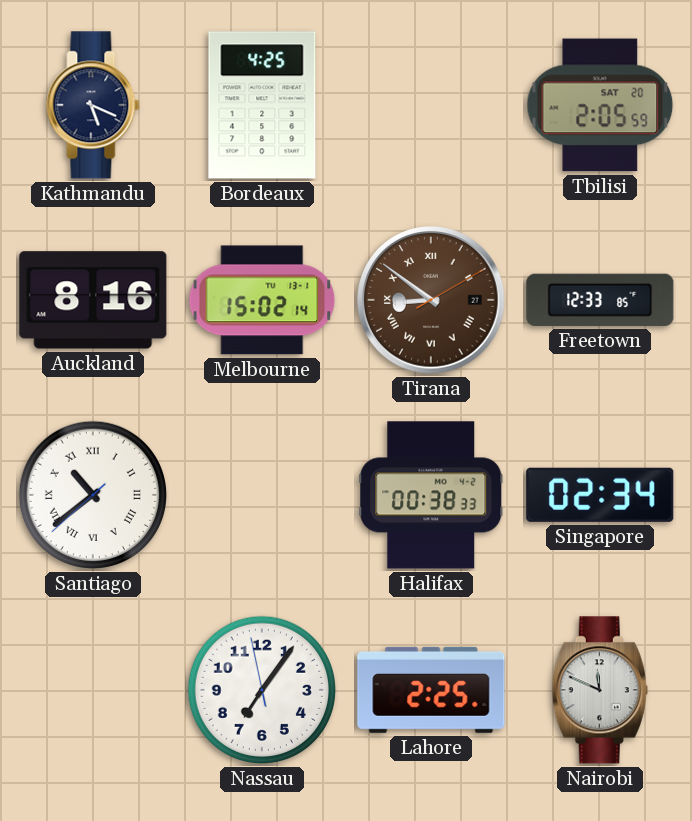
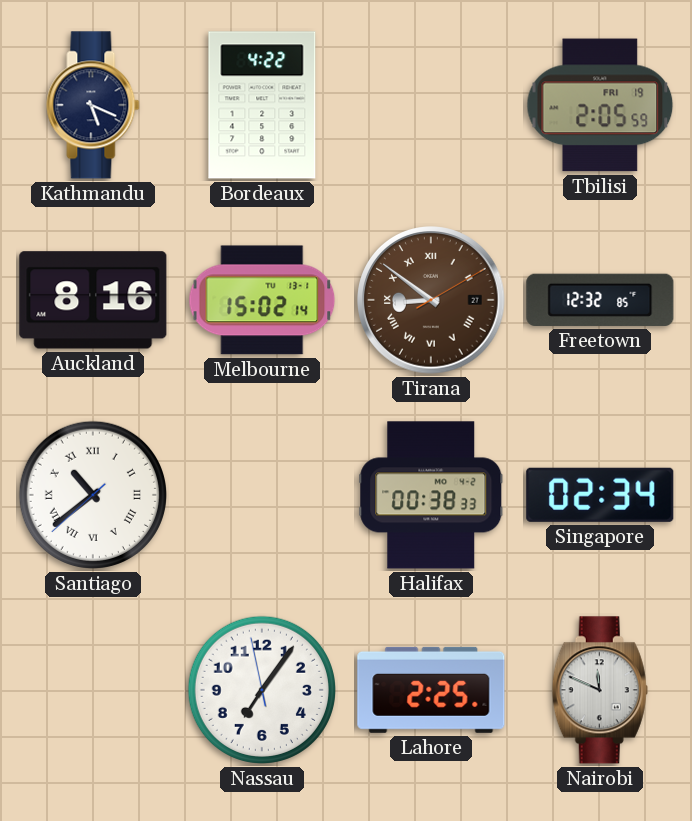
Bordeaux: 4:25 -> 4:22 (262, 105)
Tbilisi date: SAT 20 -> FRI 19 (600, 105)
Freetown: 12:33 -> 12:32 (600, 300)
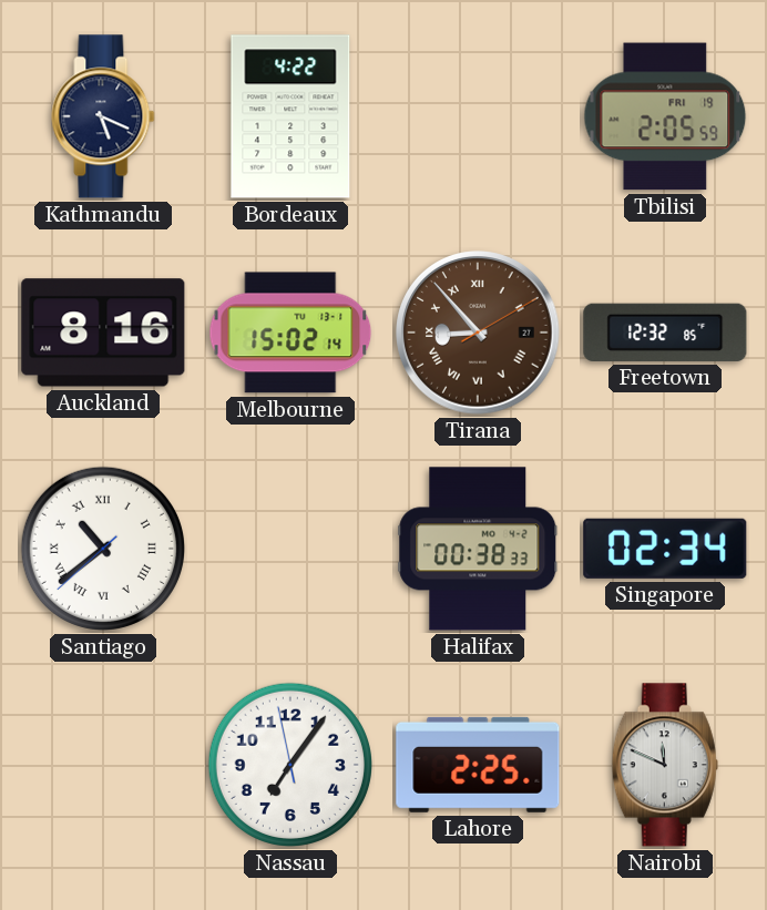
Tirana: 8:51 -> 8:53 (478, 333)
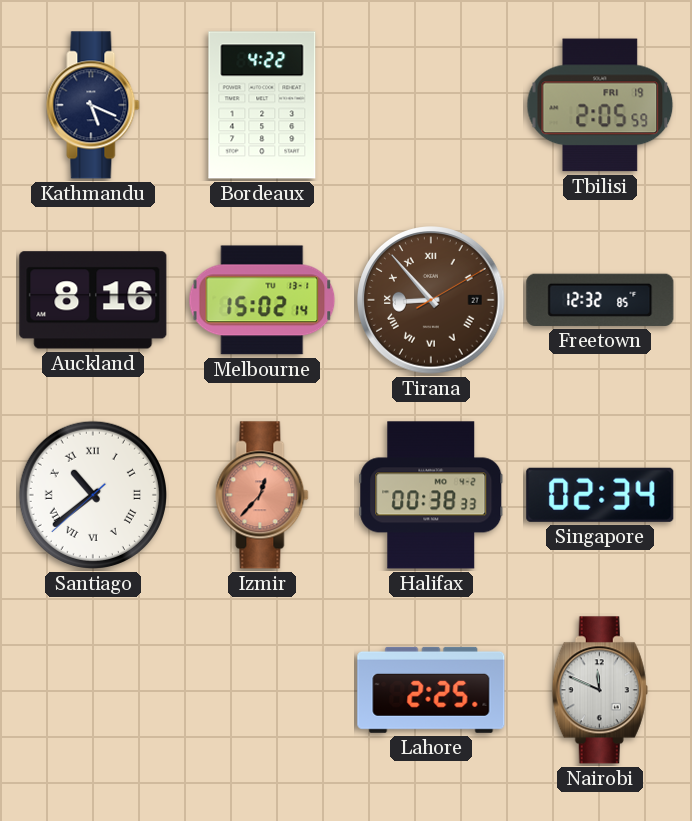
Izmir: none -> 12:37 (262, 495)
Nassau: 7:05 -> none (290, 765)
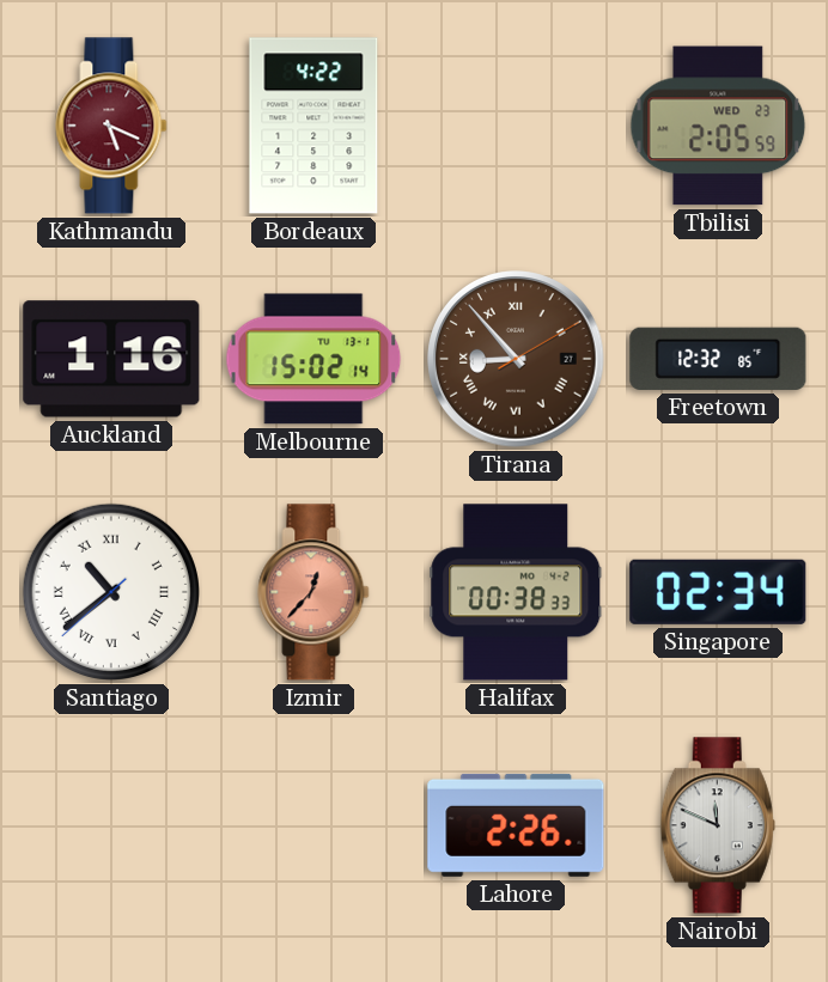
Kathmandu dial: navy -> burgundy (111, 126)
Tbilisi date: FRI 19 -> WED 23 (718, 126)
Auckland: 8:16 -> 1:16 (111, 359)
Lahore: 2:25 -> 2:26 (516, 825)
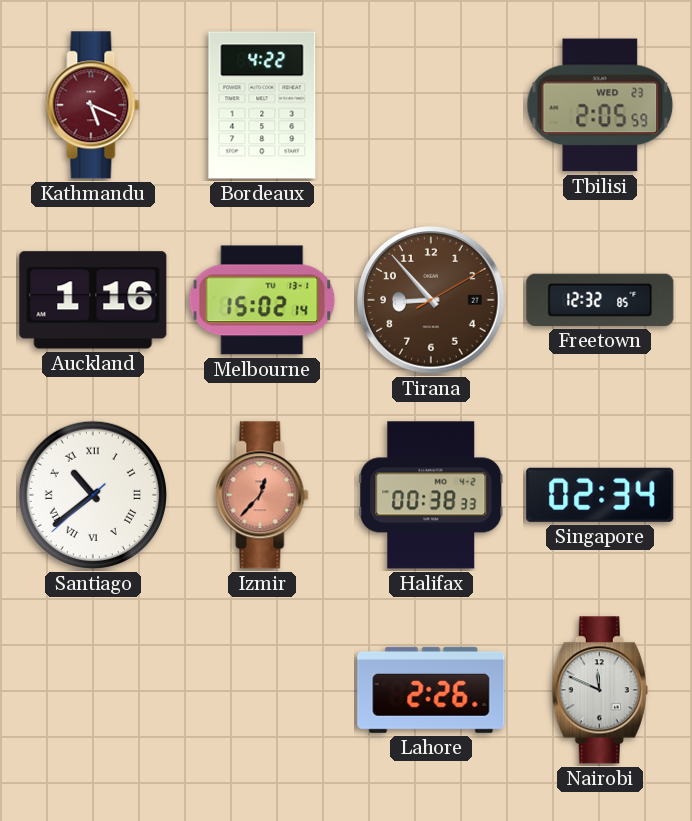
Tirana numerals: Roman -> Arabic (431, 300)
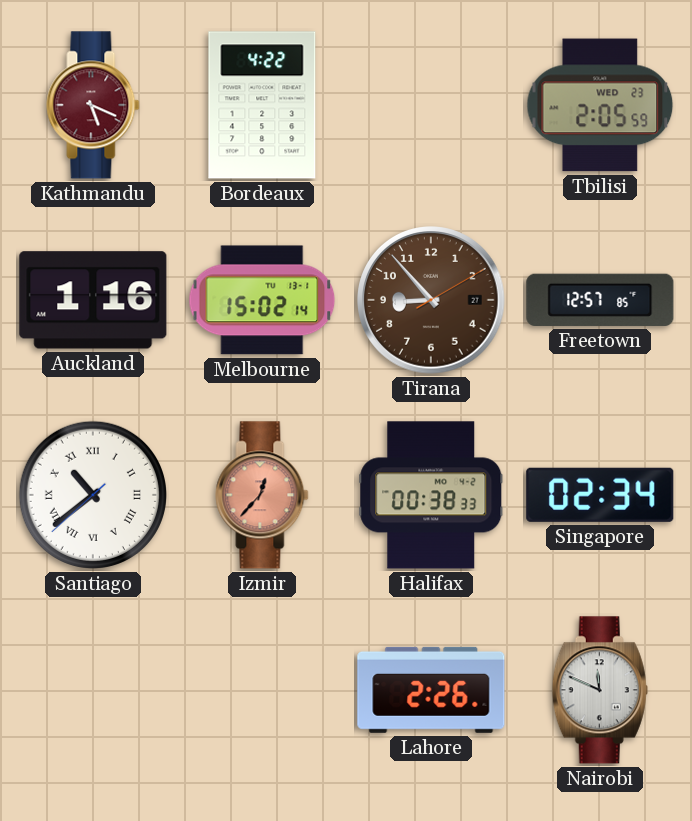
Freetown: 12:32 -> 12:57 (600, 300)
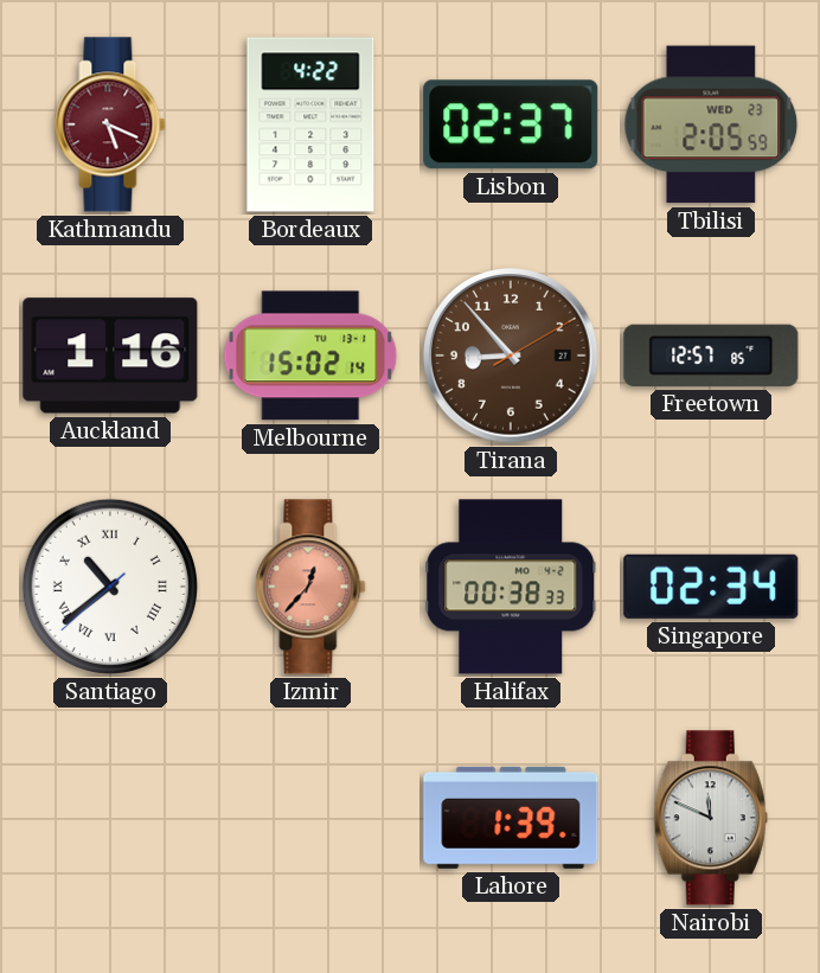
Lisbon: none -> 02:37 (511, 124)
Lahore: 2:26 -> 1:39 (511, 818)
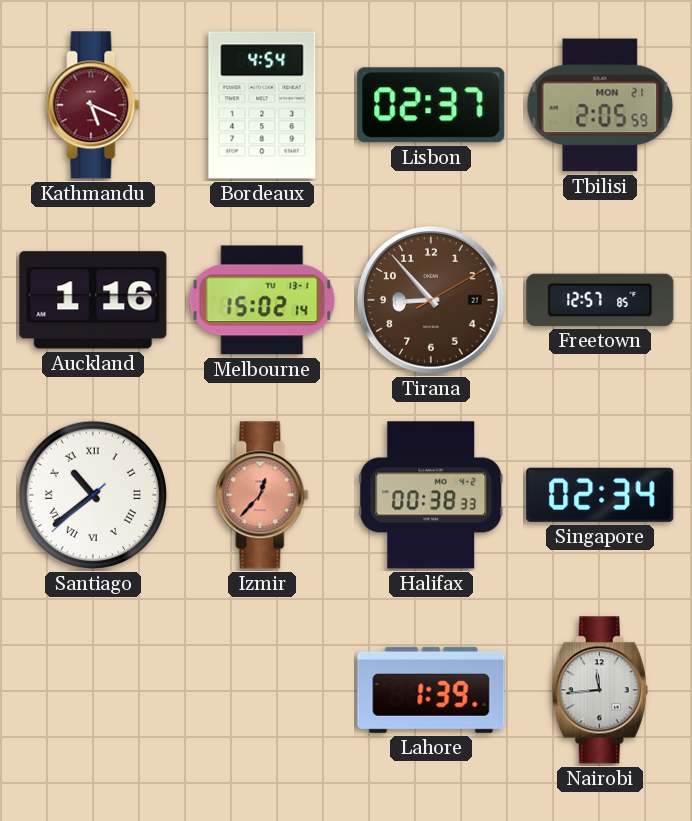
Bordeaux: 4:22 -> 4:54 (262, 105)
Tbilisi date: WED 23 -> MON 21 (600, 105)
Nairobi: 11:49 -> 11:44 (600, 690)
